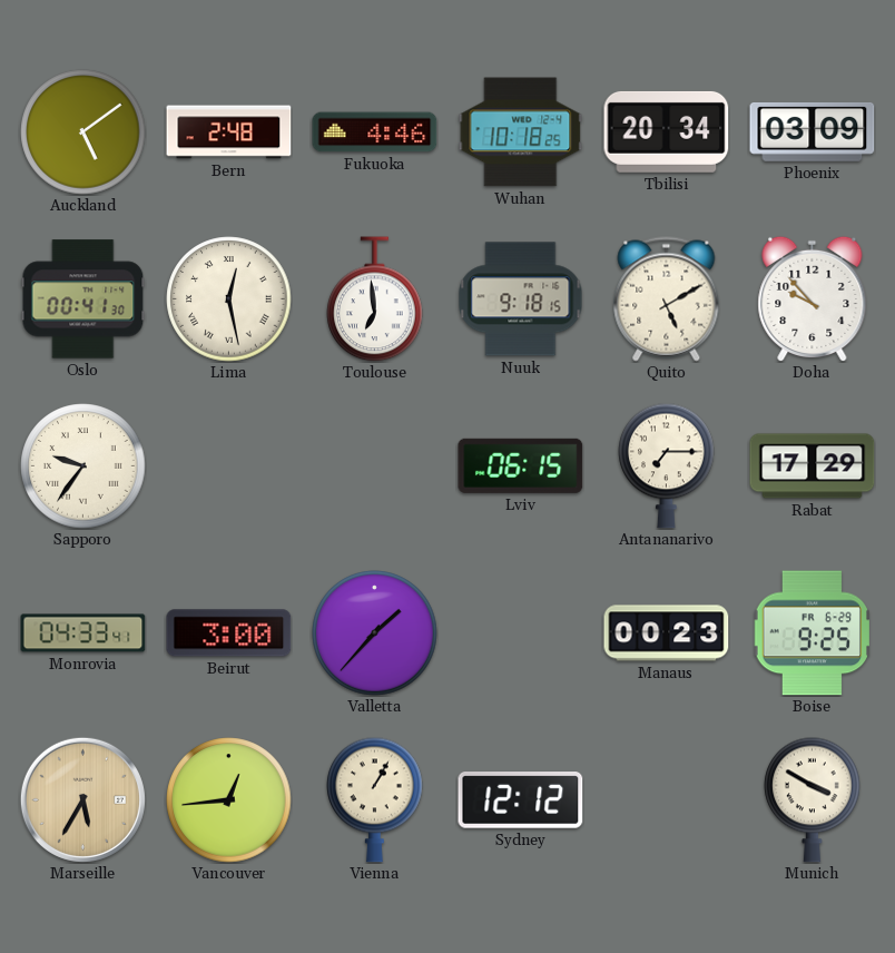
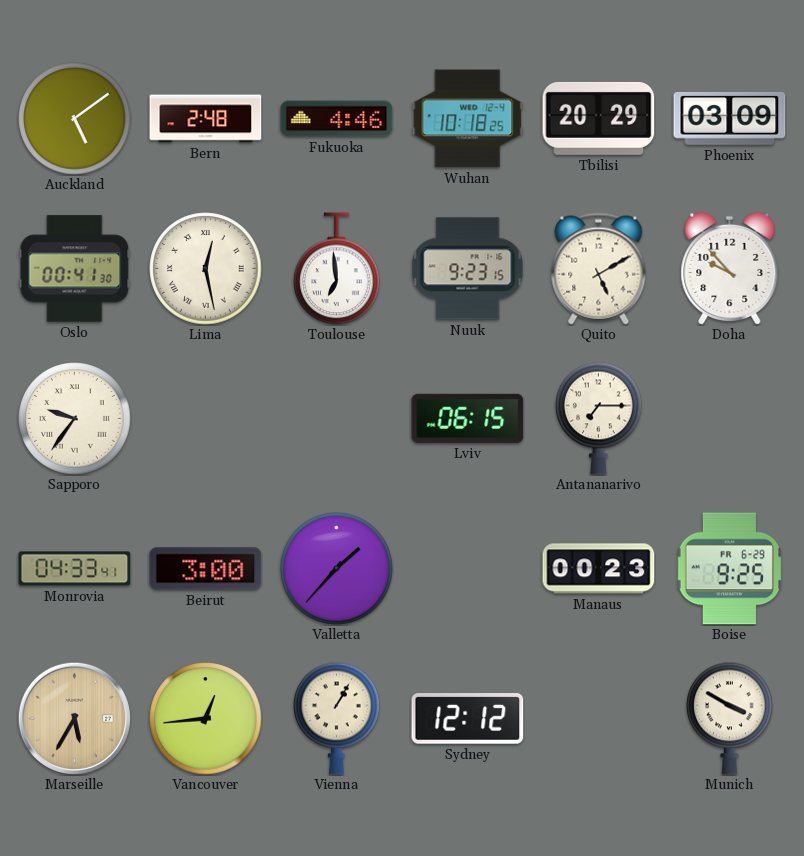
Tbilisi: 20:34 -> 20:29 (599, 118)
Nuuk: 9:18 -> 9:23 (468, 269)
Rabat: 17:29 -> none (813, 466)
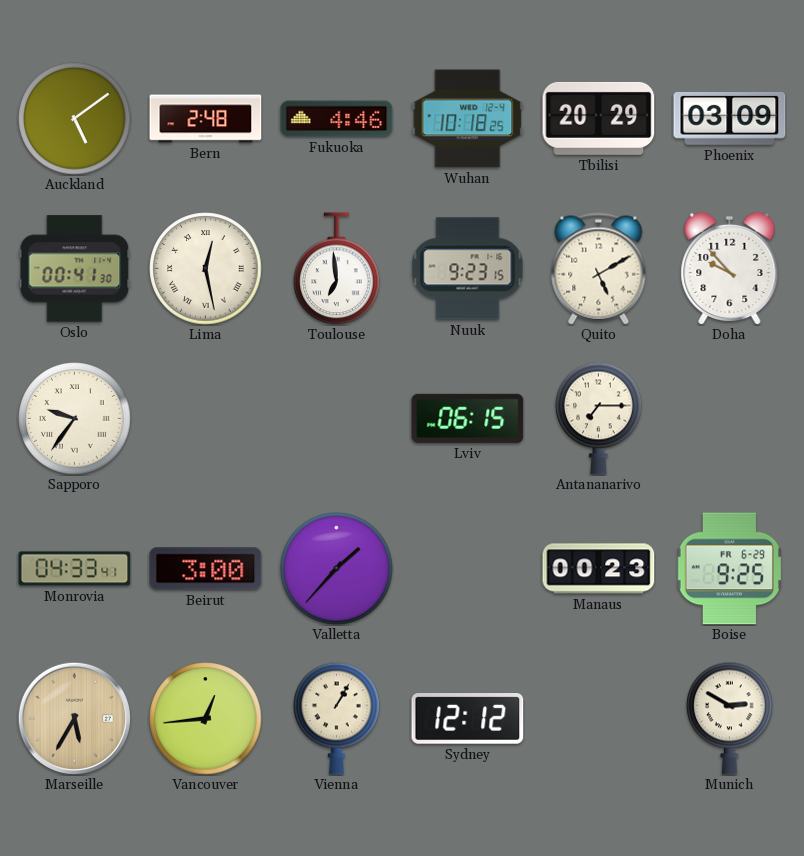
Munich: 3:50 -> 2:50 (730, 718)
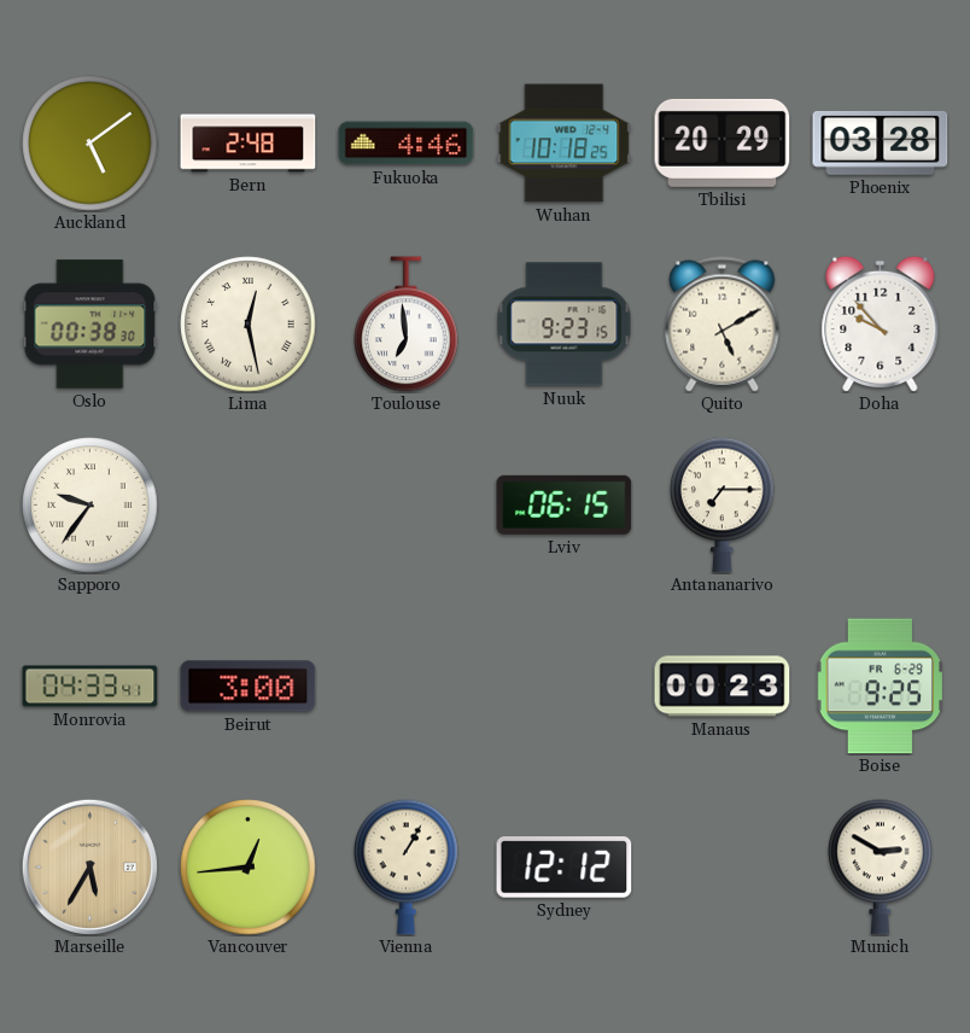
Phoenix: 03:09 -> 03:28 (881, 142)
Oslo: 00:41 -> 00:38 (90, 325)
Valletta: 1:37 -> none (337, 569)
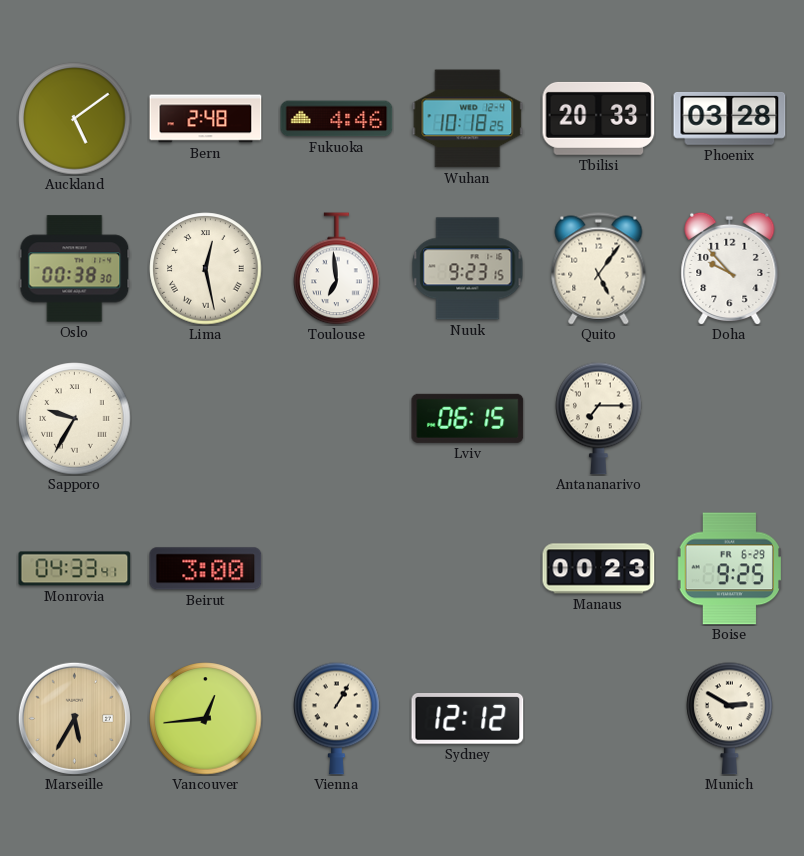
Tbilisi: 20:29 -> 20:33 (599, 118)
Quito: 5:10 -> 5:06 (599, 269)
Sapporo: 9:36 -> 9:35 (75, 419)
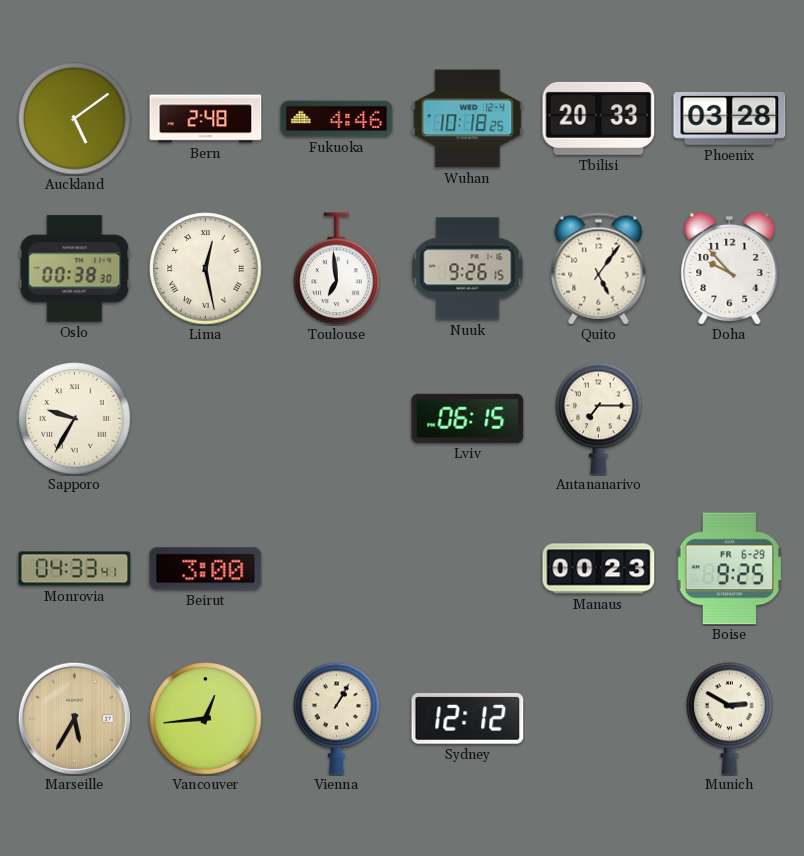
Nuuk: 9:23 -> 9:26 (468, 269)
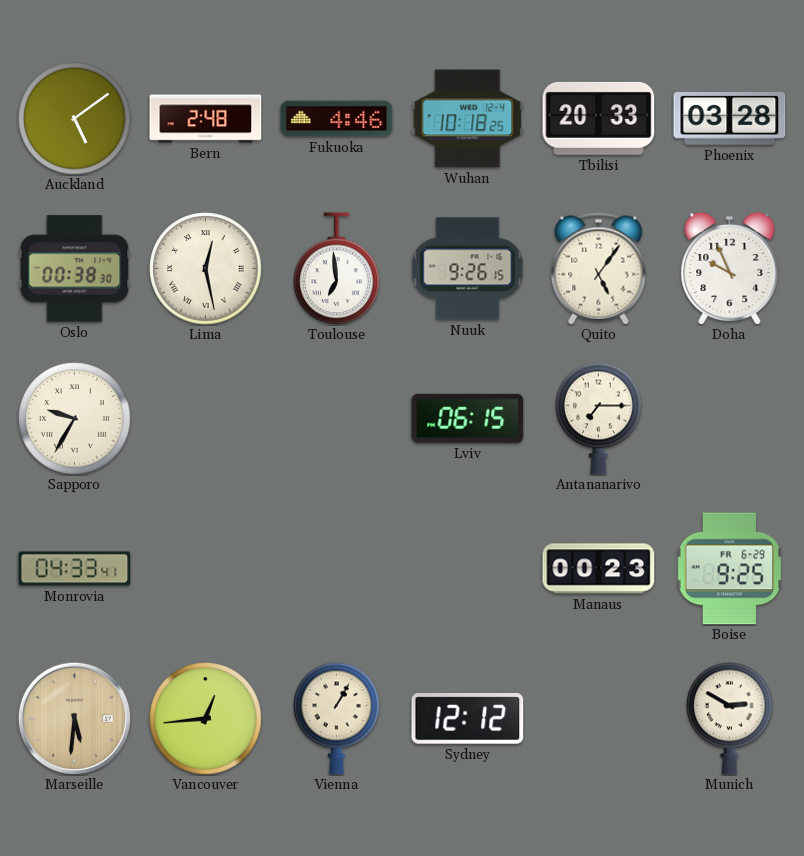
Doha: 9:53 -> 9:56 (730, 268)
Beirut: 3:00 -> none (206, 569)
Marseille: 5:35 -> 5:31 (74, 718)
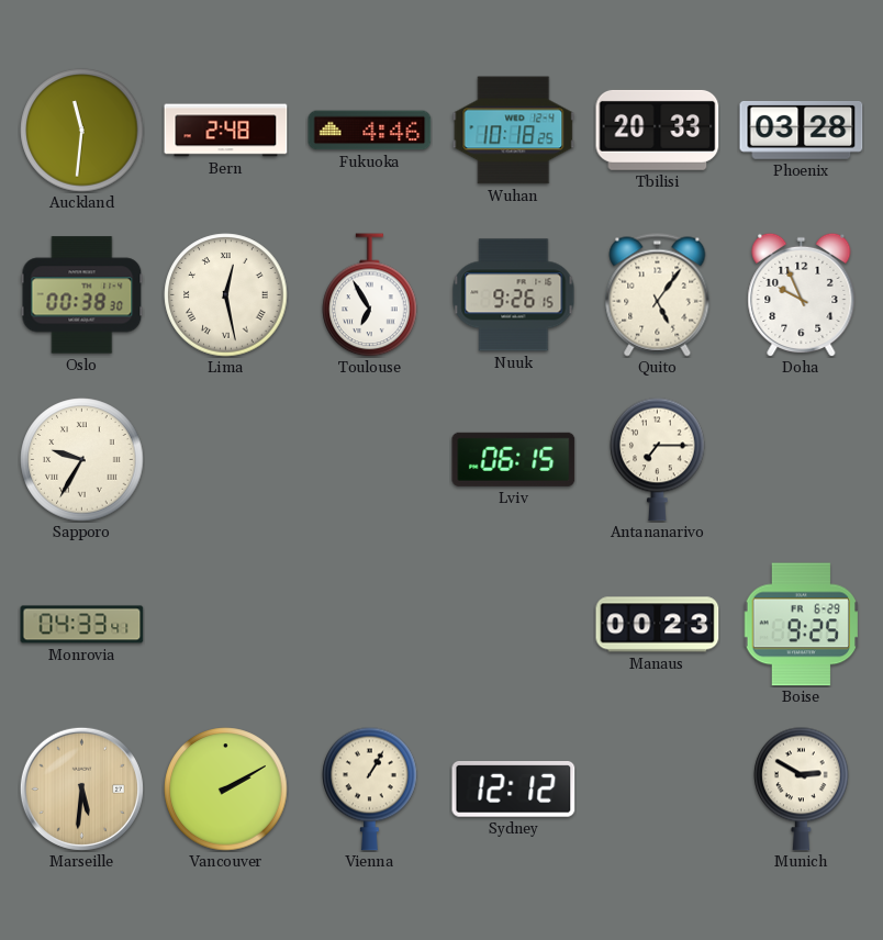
Auckland: 5:09 -> 11:31 (82, 131)
Toulouse: 6:59 -> 6:55 (370, 295)
Vancouver: 12:44 -> 2:10 (226, 790)
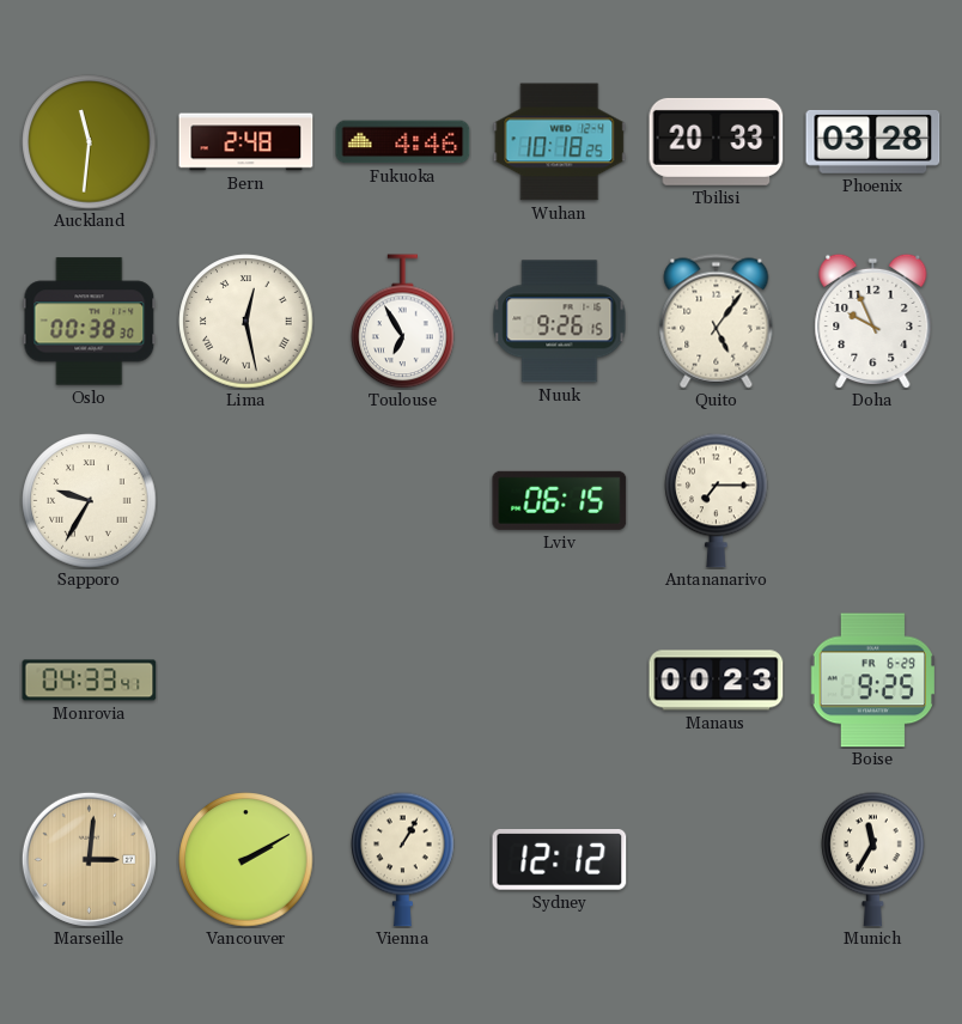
Marseille: 5:31 -> 3:01 (89, 859)
Munich: 2:50 -> 11:35 (873, 859)
